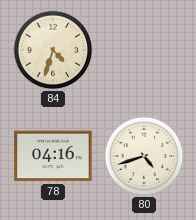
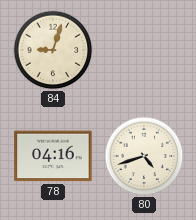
84: 4:33 -> 9:03 (53, 50)
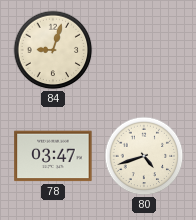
78: 04:16 -> 03:47 (53, 156)
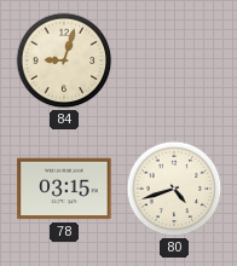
78: 03:47 -> 03:15 (64, 189)
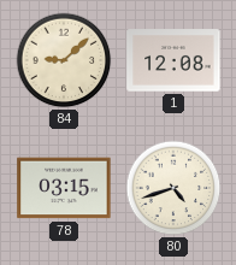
84: 9:03 -> 9:08 (64, 60)
1: none -> 12:08 (173, 60)
